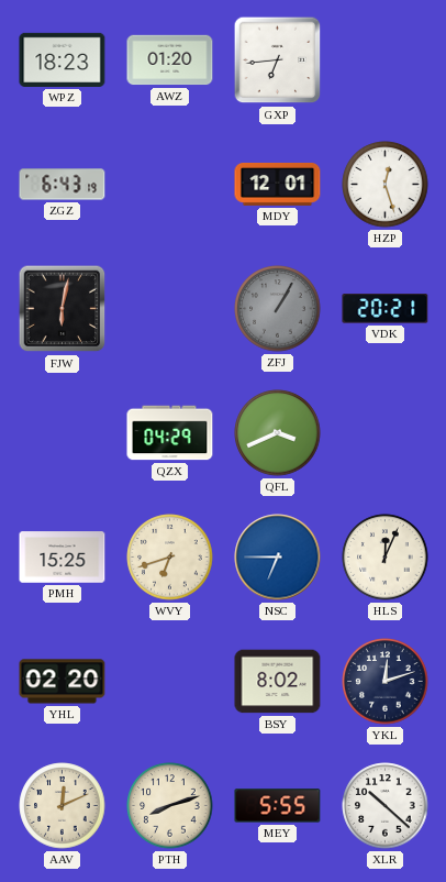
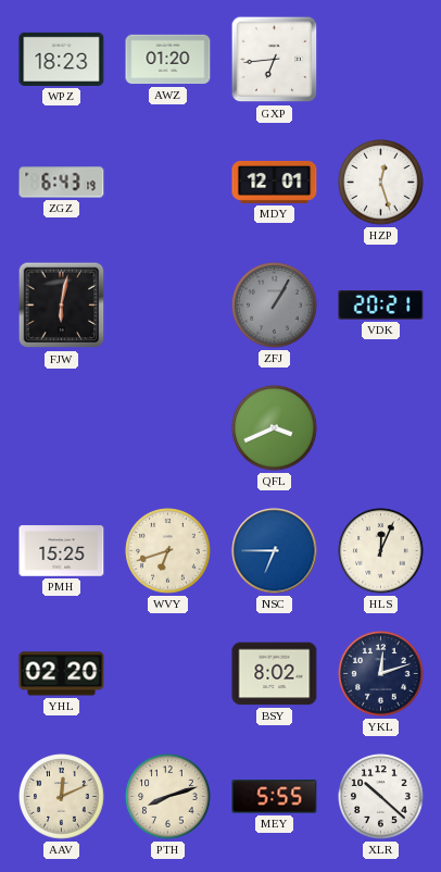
QZX: 04:29 -> none (170, 433)
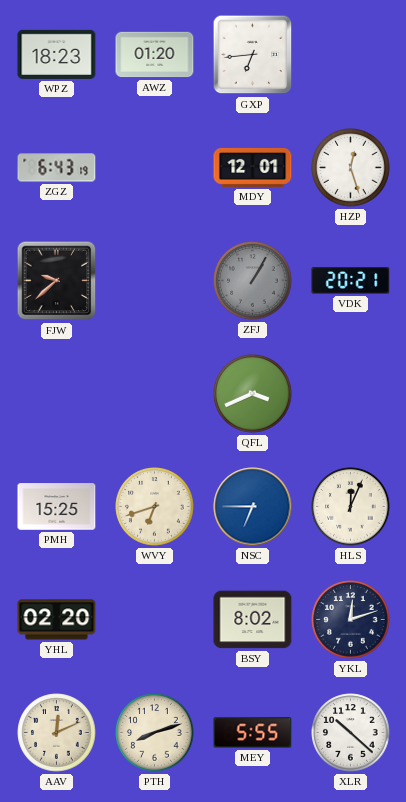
FJW: 6:02 -> 9:38 (57, 281)
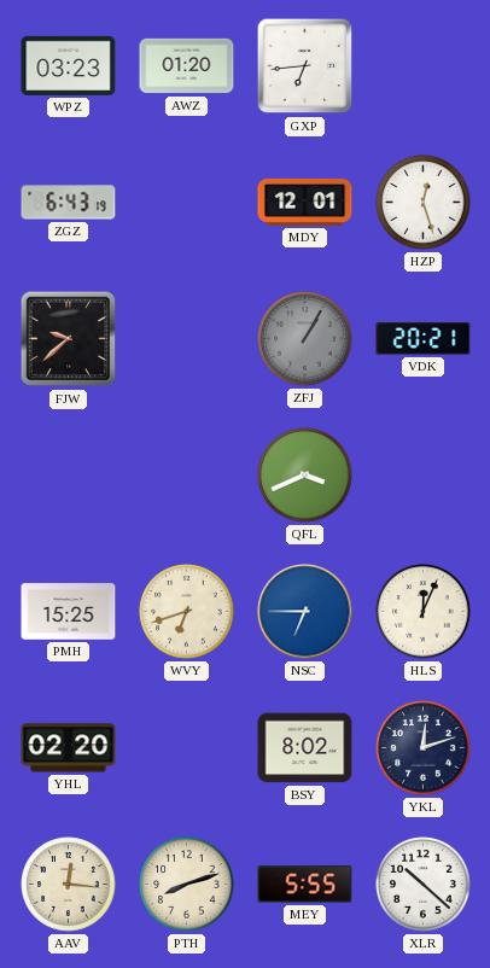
WPZ: 18:23 -> 03:23 (69, 65)
AAV: 12:11 -> 12:16 (69, 885)
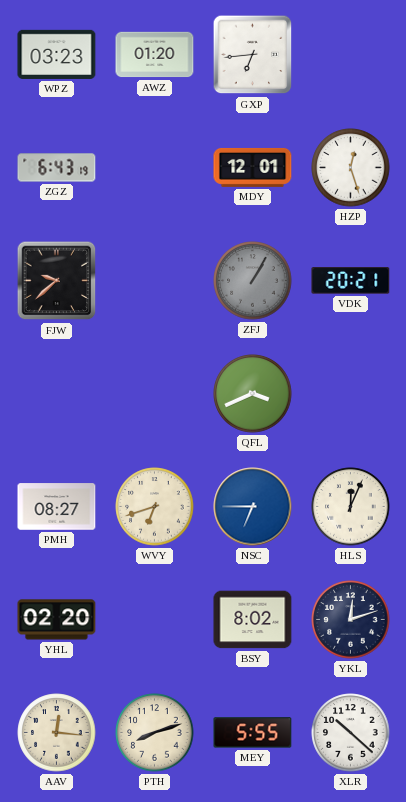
PMH: 15:25 -> 08:27 (57, 507)
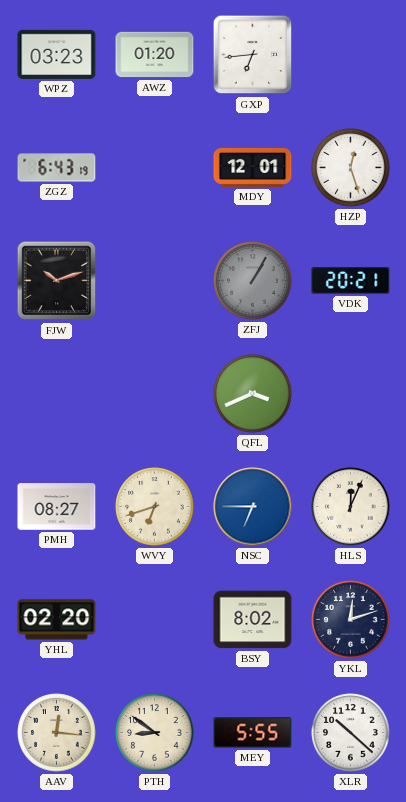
FJW: 9:38 -> 10:12 (57, 281)
PTH: 8:12 -> 8:51 (155, 733)
